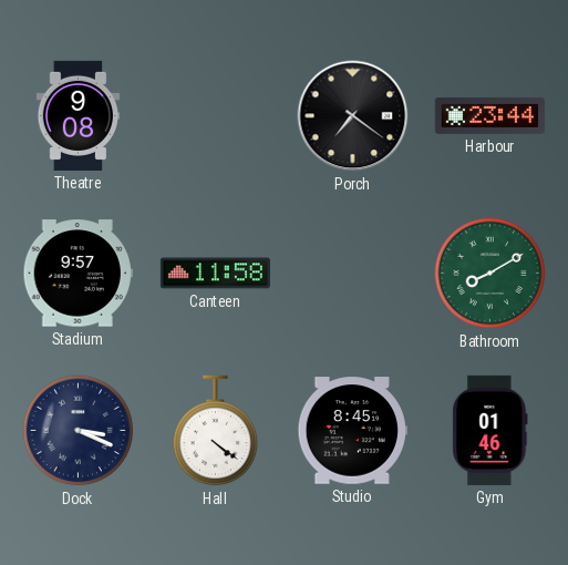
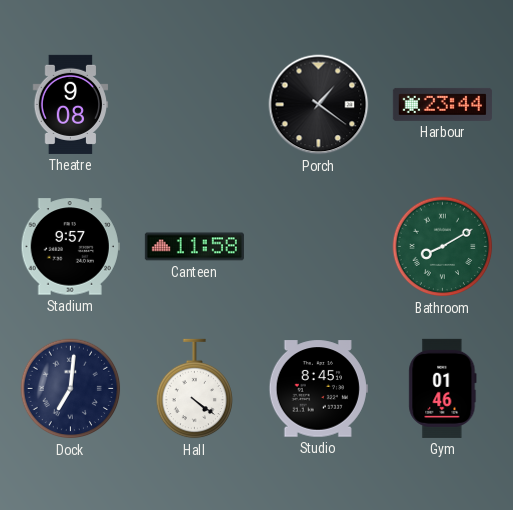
Porch: 7:21 -> 1:21 (319, 105)
Dock: 3:19 -> 7:01 (71, 389)
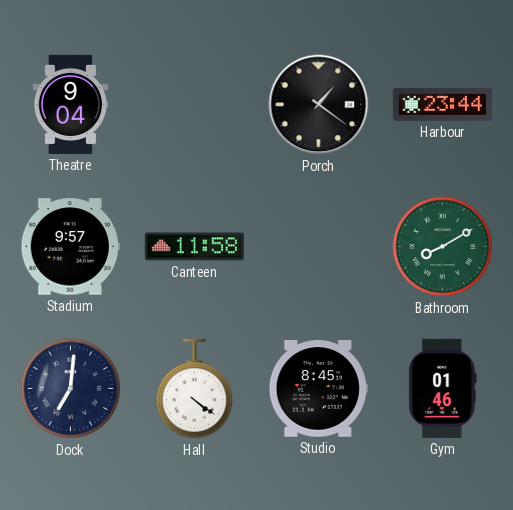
Theatre: 9:08 -> 9:04 (71, 104)
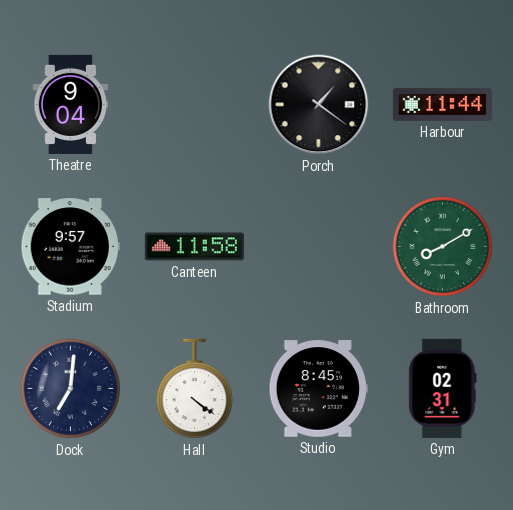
Harbour: 23:44 -> 11:44 (442, 104)
Gym: 01:46 -> 02:31 (443, 388)
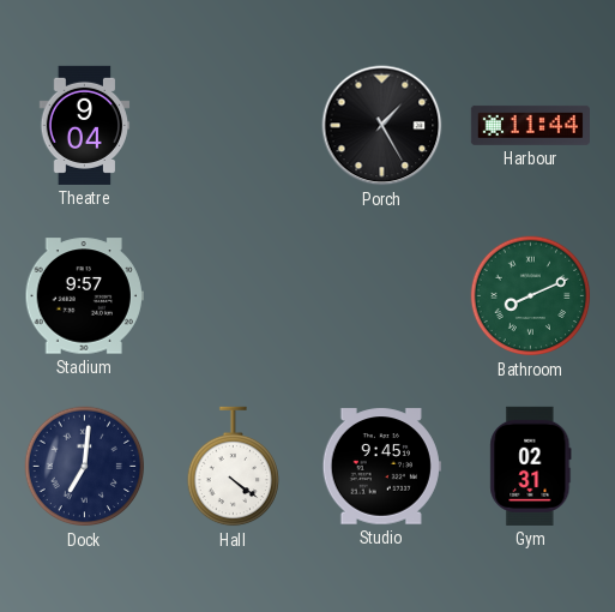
Porch: 1:21 -> 1:25 (382, 126)
Canteen: 11:58 -> none (194, 247)
Bathroom: 8:10 -> 8:11 (531, 296)
Studio: 8:45 -> 9:45 (381, 467)
